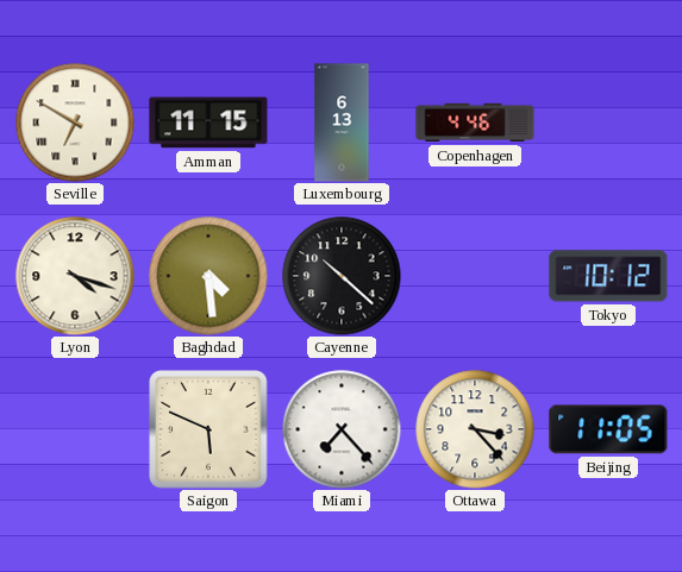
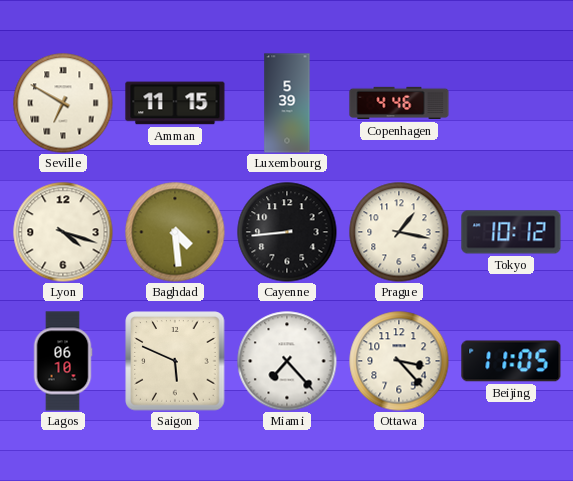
Luxembourg: 6:13 -> 5:39 (287, 103)
Cayenne: 10:22 -> 8:44 (287, 232)
Prague: none -> 1:17 (399, 232)
Lagos: none -> 06:10 (63, 361)
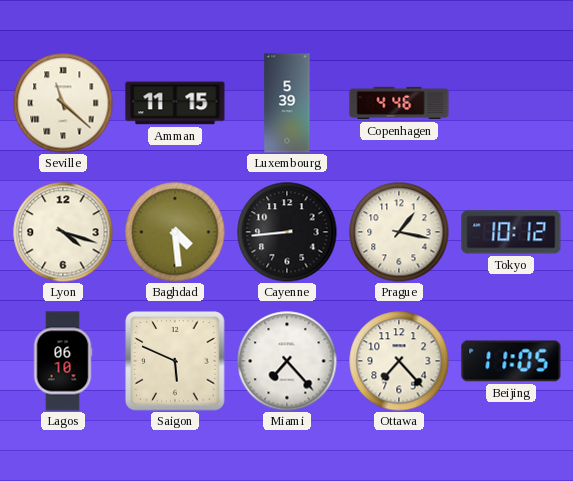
Seville: 6:50 -> 11:22 (63, 103)
Ottawa: 3:23 -> 7:23 (399, 361)
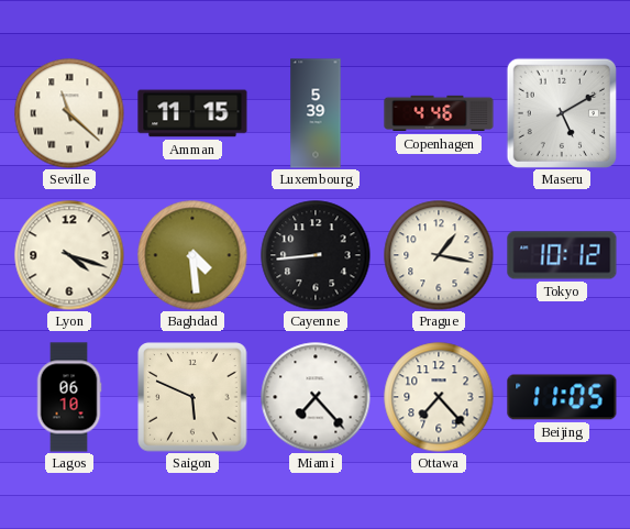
Maseru: none -> 5:10 (562, 113)
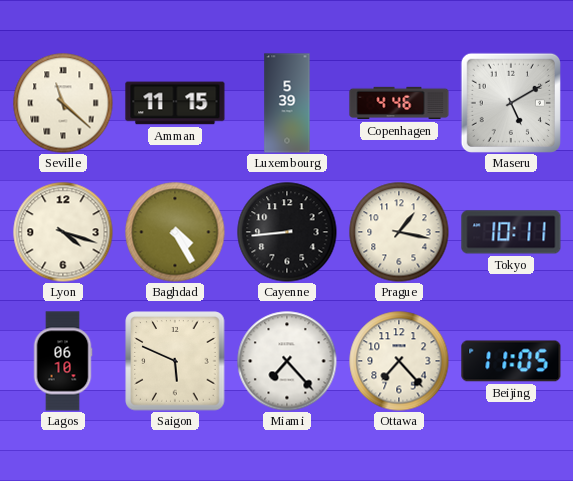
Baghdad: 4:29 -> 4:25 (175, 232)
Tokyo: 10:12 -> 10:11 (511, 232)
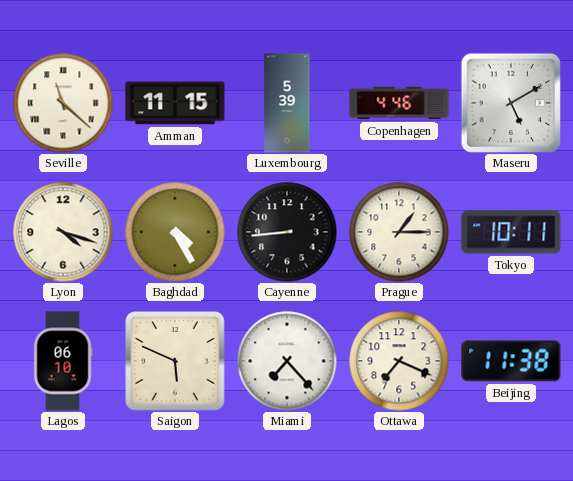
Prague: 1:17 -> 1:15 (399, 232)
Ottawa: 7:23 -> 7:19 (399, 361)
Beijing: 11:05 -> 11:38 (511, 361)
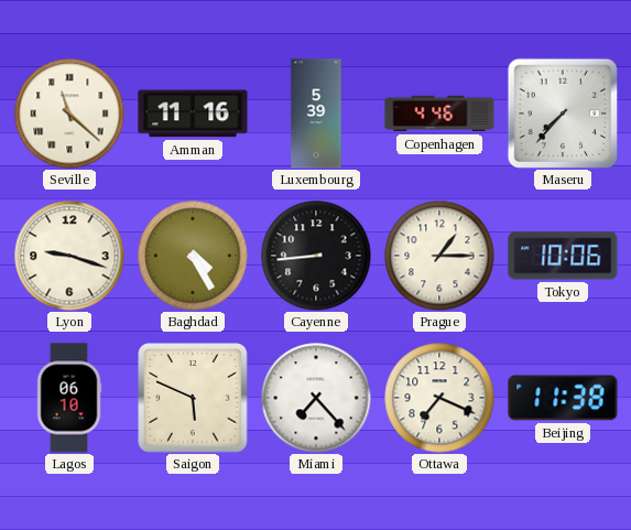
Amman: 11:15 -> 11:16 (193, 113)
Maseru: 5:10 -> 7:37 (563, 113)
Lyon: 4:18 -> 9:18 (69, 256)
Tokyo: 10:11 -> 10:06 (563, 256)
